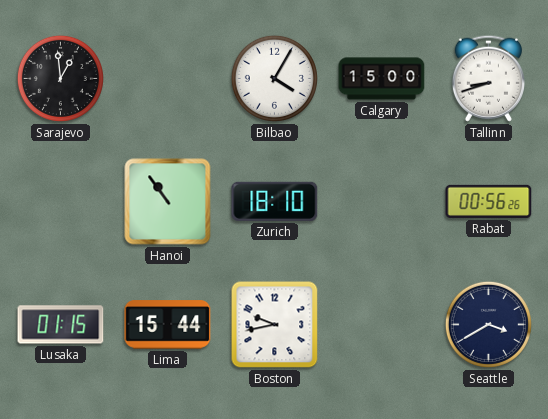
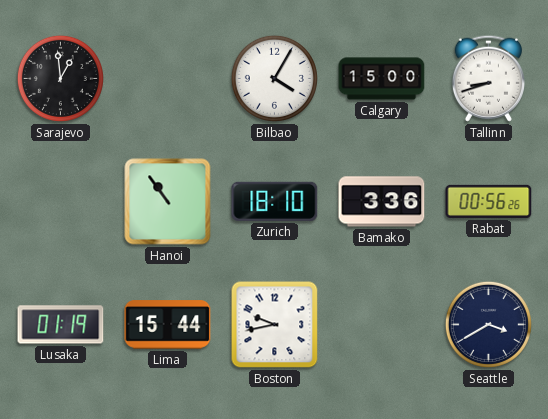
Bamako: none -> 3:36 (382, 202)
Lusaka: 01:15 -> 01:19 (61, 325)
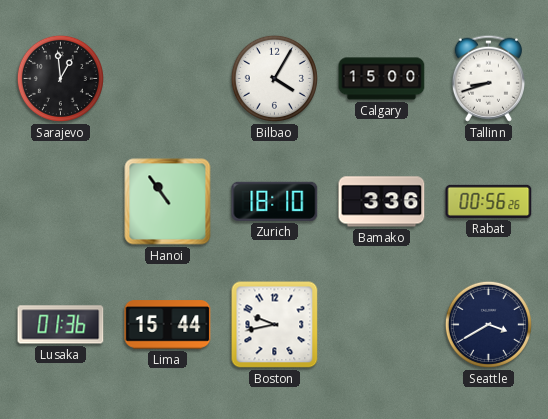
Lusaka: 01:19 -> 01:36 (61, 325)
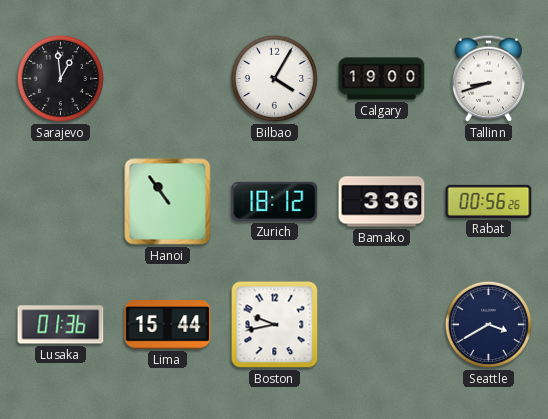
Calgary: 15:00 -> 19:00 (382, 79)
Zurich: 18:10 -> 18:12 (275, 201)
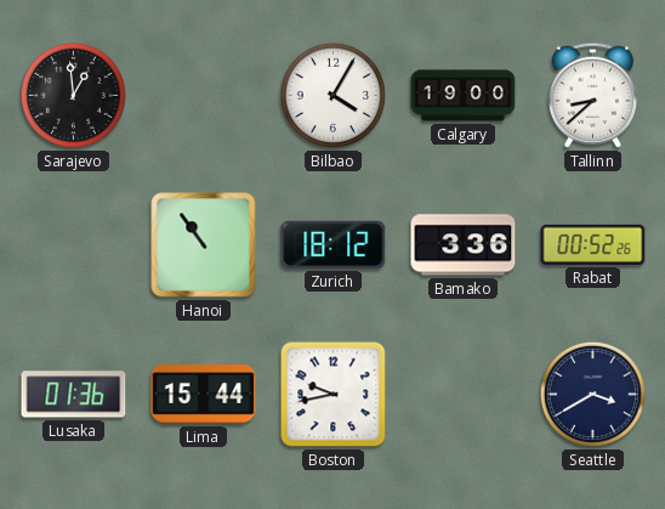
Tallinn: 8:42 -> 8:38 (592, 95)
Rabat: 00:56 -> 00:52 (593, 244)
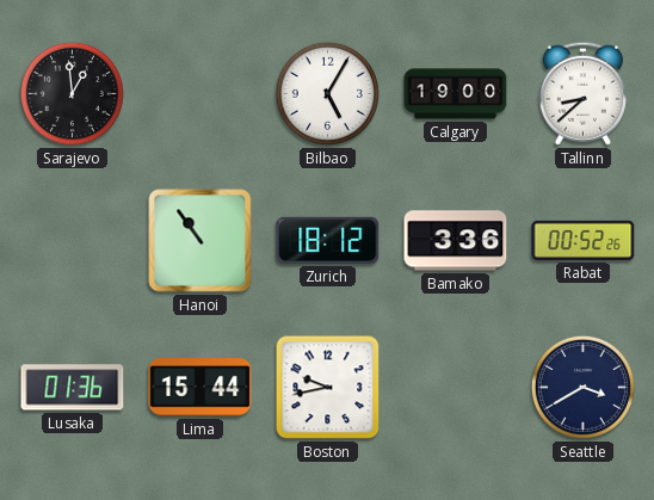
Bilbao: 4:05 -> 5:05 (327, 93)
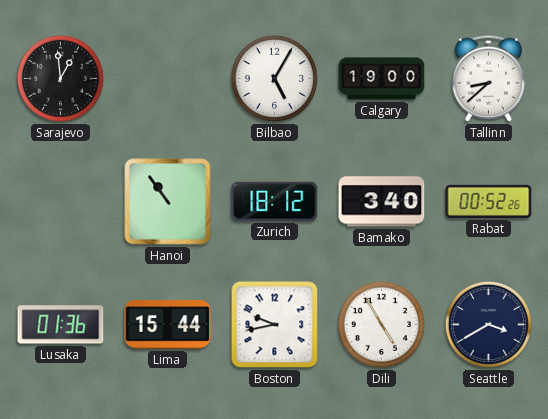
Bamako: 3:36 -> 3:40 (382, 202)
Dili: none -> 4:55 (381, 324)
